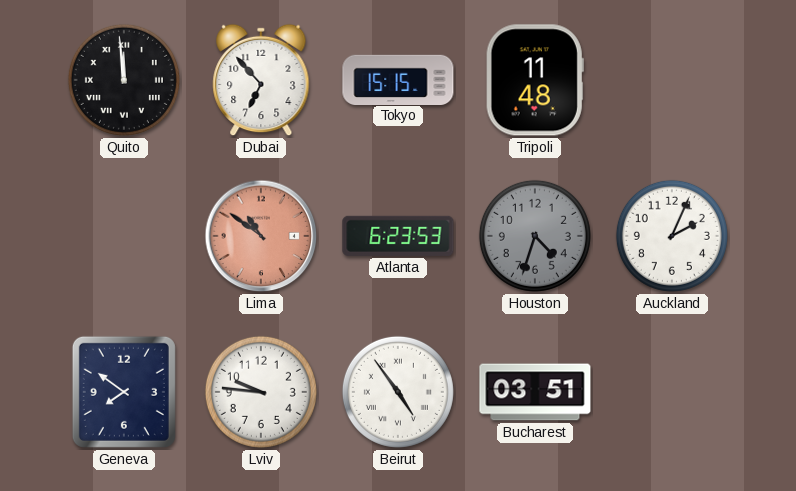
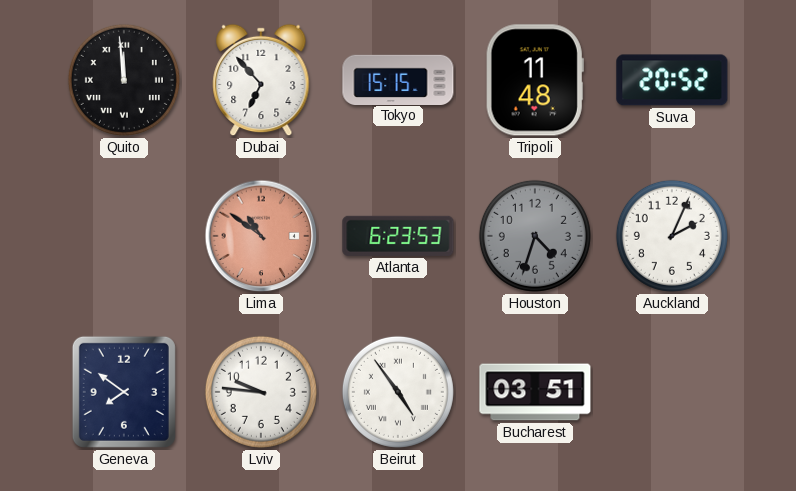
Suva: none -> 20:52 (672, 80)
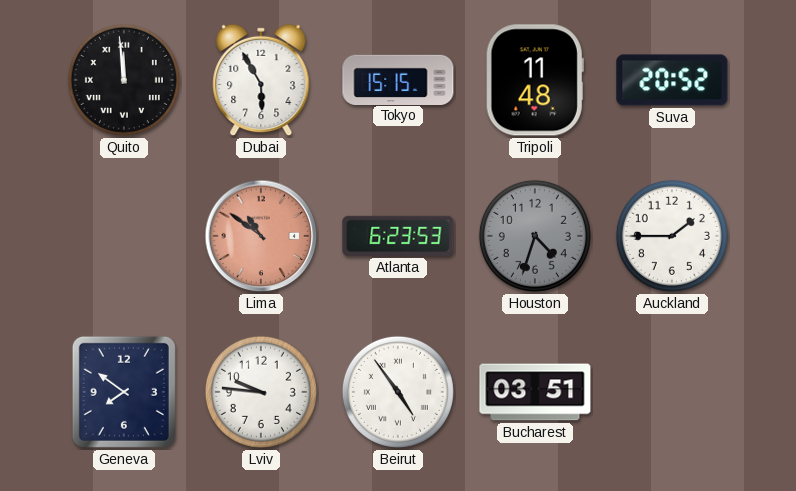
Dubai: 6:53 -> 5:55 (261, 80)
Auckland: 2:04 -> 1:45 (672, 236)
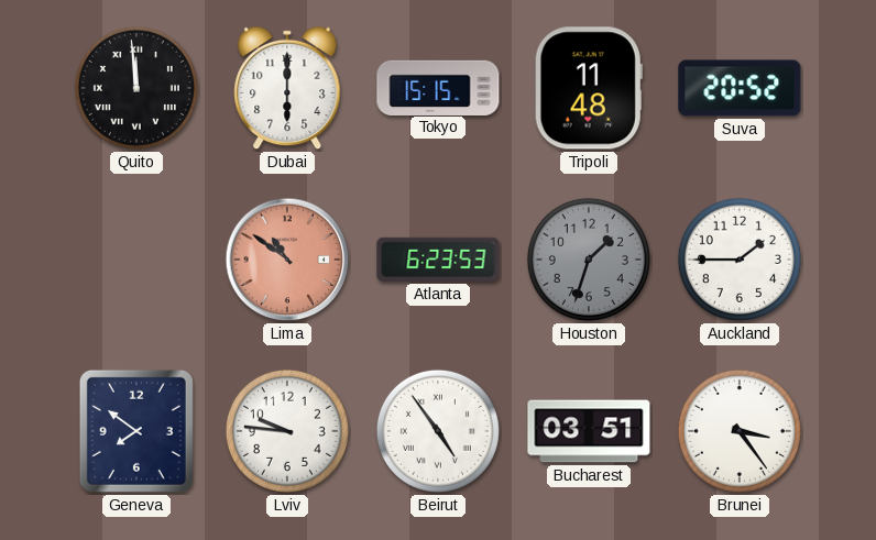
Dubai: 5:55 -> 6:00 (287, 88)
Houston: 4:33 -> 1:33 (589, 260)
Brunei: none -> 3:24 (740, 431)
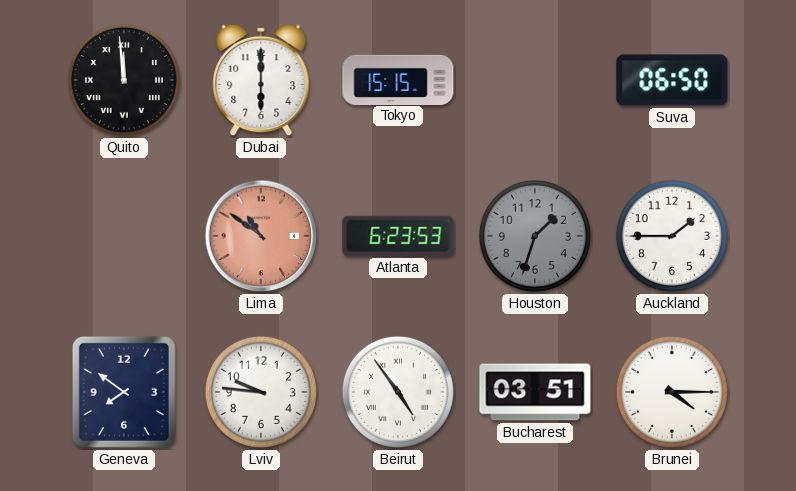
Tripoli: 11:48 -> none (589, 88)
Suva: 20:52 -> 06:50 (672, 80)
Brunei: 3:24 -> 4:15 (672, 392)
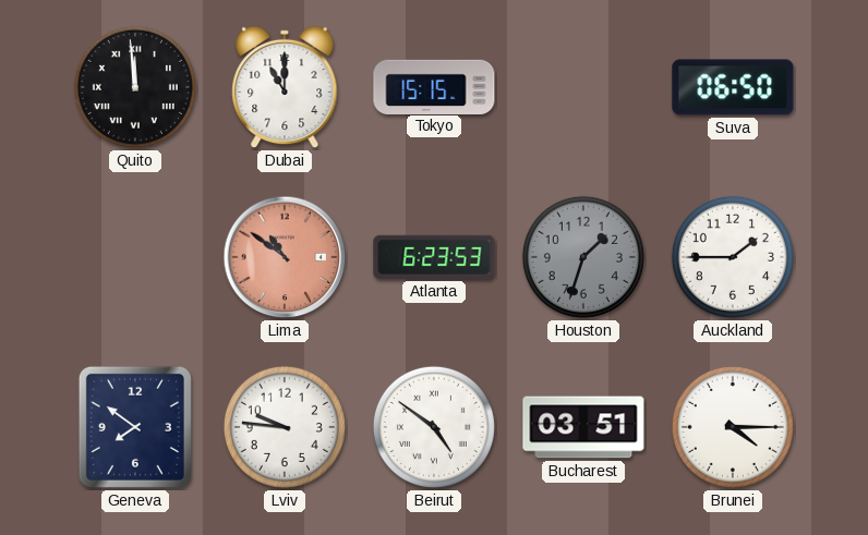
Dubai: 6:00 -> 11:00 (285, 87)
Beirut: 4:54 -> 4:51 (434, 427)
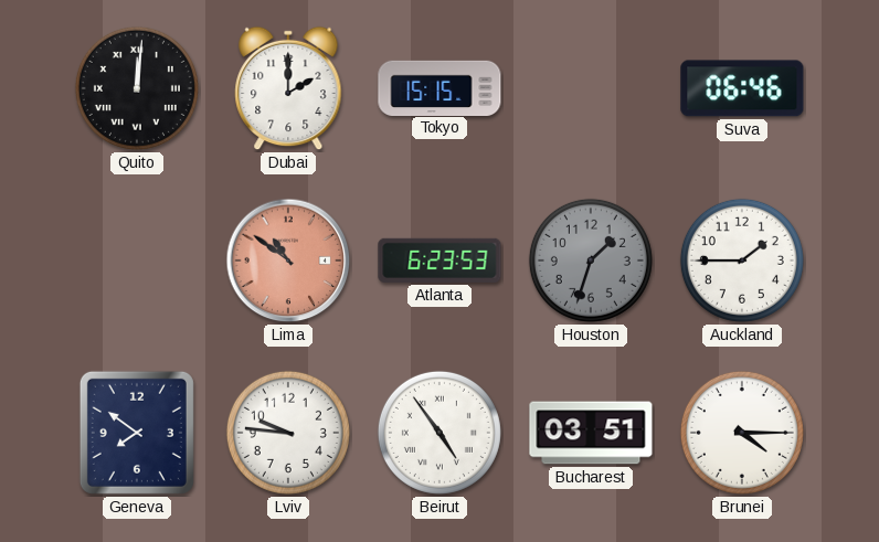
Quito: 11:59 -> 12:01 (137, 88)
Dubai: 11:00 -> 2:00 (288, 88)
Suva: 06:50 -> 06:46 (742, 88)
Beirut: 4:51 -> 4:54 (439, 433)
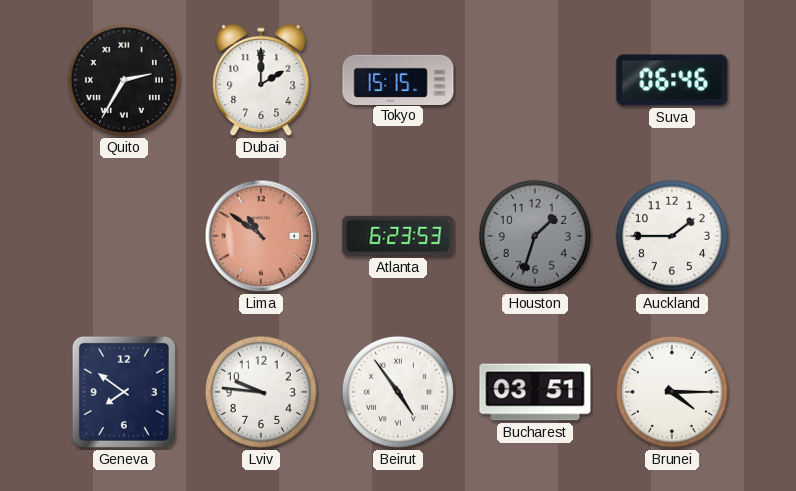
Quito: 12:01 -> 2:35 (124, 80)
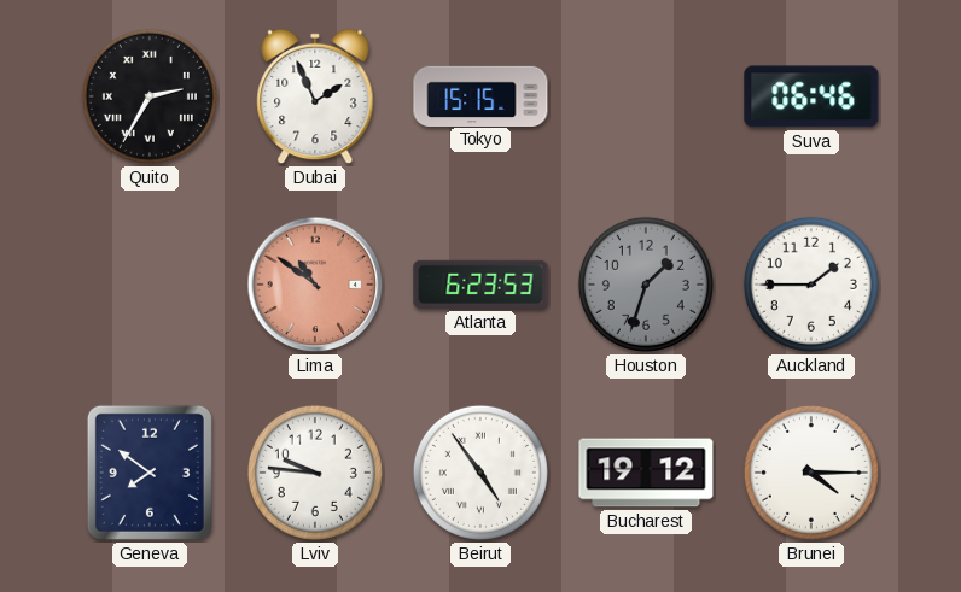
Dubai: 2:00 -> 1:56 (315, 96)
Bucharest: 03:51 -> 19:12 (646, 473)
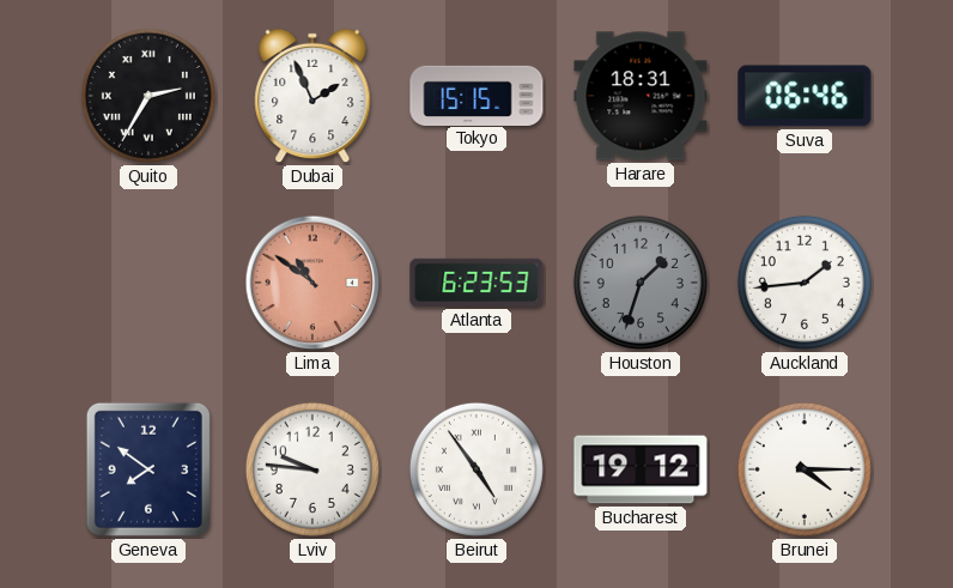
Harare: none -> 18:31 (641, 96)
Auckland: 1:45 -> 1:44 (805, 283)
